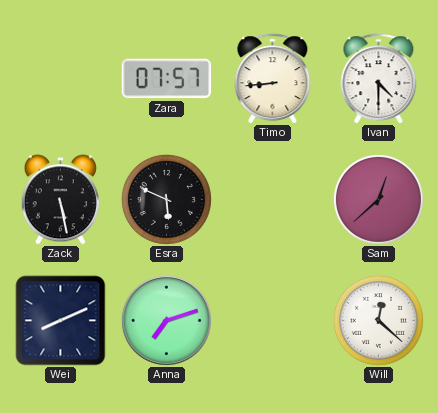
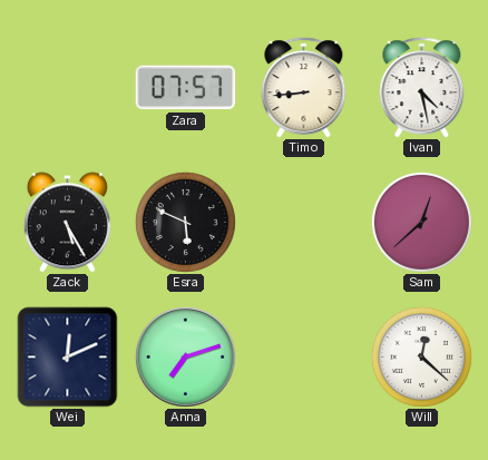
Ivan: 4:30 -> 4:28 (422, 88)
Zack: 5:28 -> 5:25 (67, 223)
Wei: 8:11 -> 12:11 (68, 358)
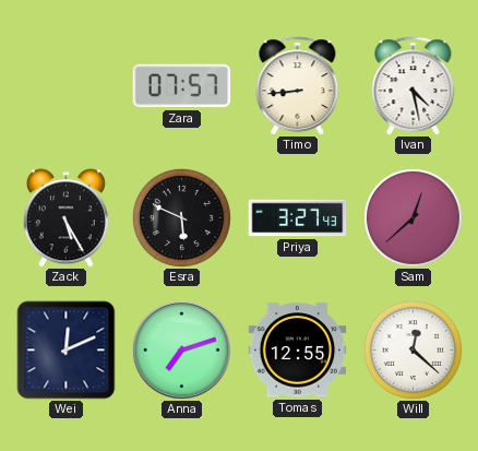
Priya: none -> 3:27 (298, 218)
Tomas: none -> 12:55 (298, 351)
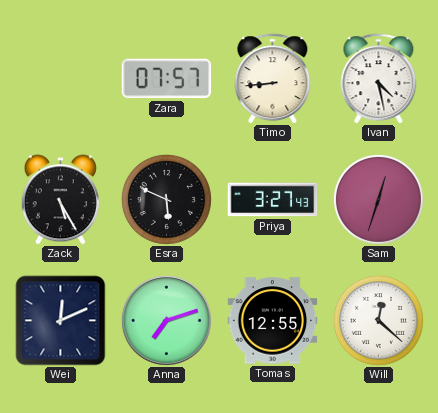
Sam: 12:38 -> 12:33 (378, 199)
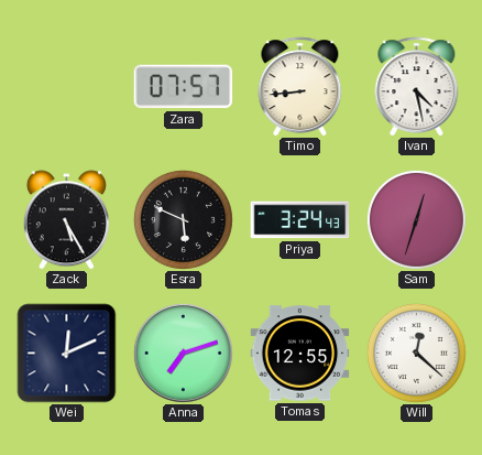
Priya: 3:27 -> 3:24 (300, 220)
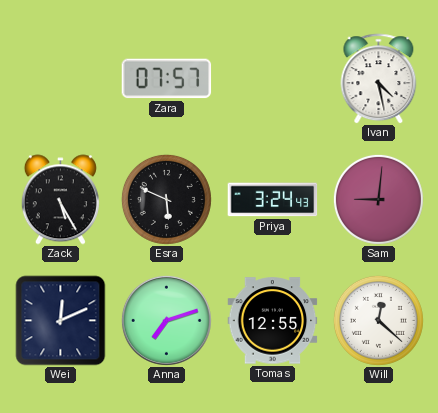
Timo: 8:44 -> none (300, 87)
Sam: 12:33 -> 9:01 (378, 199)
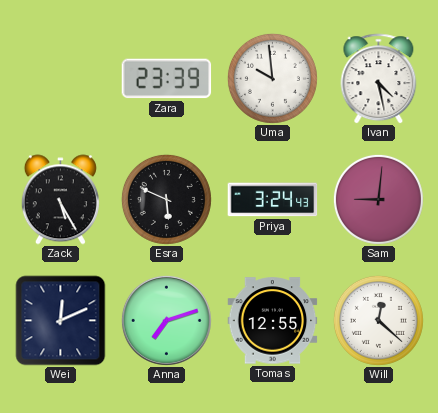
Zara: 07:57 -> 23:39 (167, 79)
Uma: none -> 9:59 (272, 78)
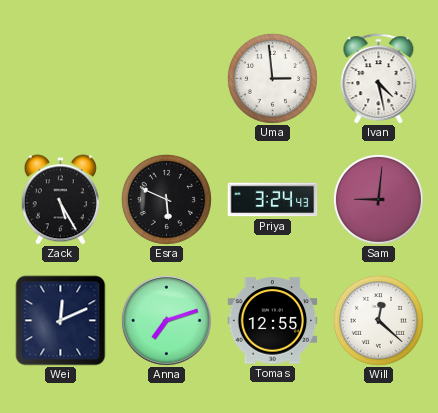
Zara: 23:39 -> none (167, 79)
Uma: 9:59 -> 2:59 (272, 78)
